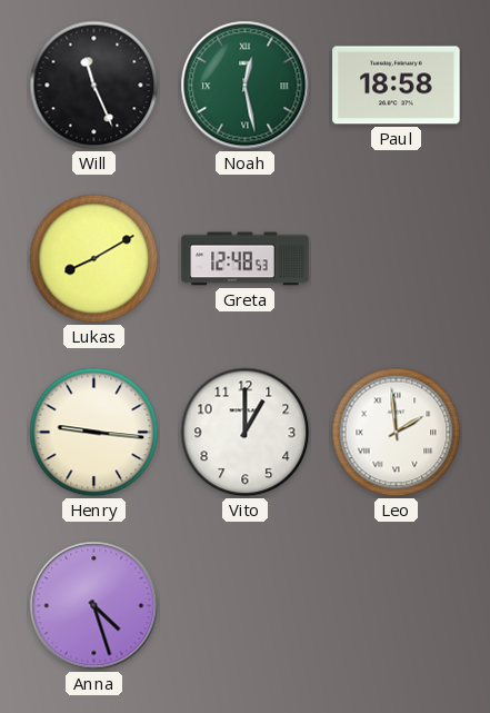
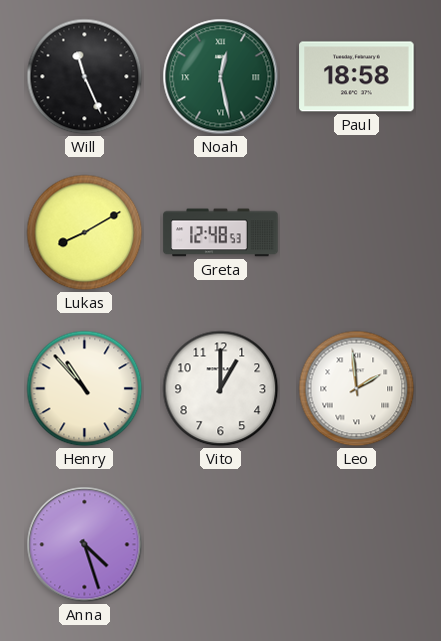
Henry: 9:16 -> 10:53 (85, 389)
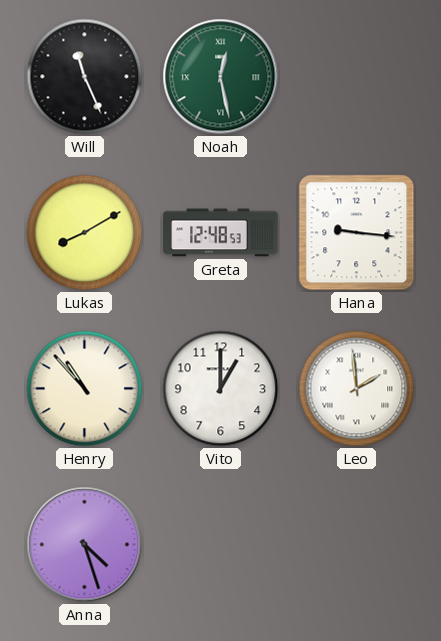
Paul: 18:58 -> none (357, 77)
Hana: none -> 9:16 (357, 233)
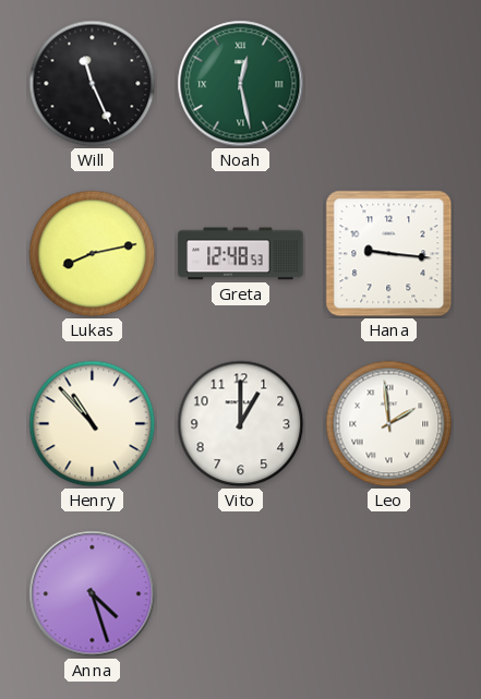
Lukas: 8:10 -> 8:13 (93, 254)
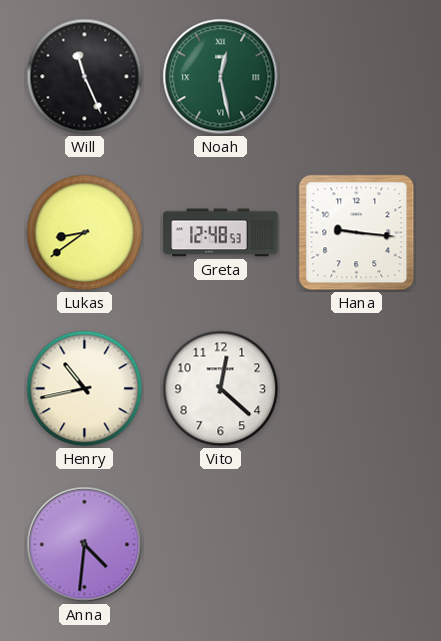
Lukas: 8:13 -> 8:39 (85, 233)
Henry: 10:53 -> 10:43 (85, 389)
Vito: 1:00 -> 12:22 (221, 389)
Leo: 1:59 -> none (389, 424)
Anna: 4:27 -> 4:31 (85, 545)
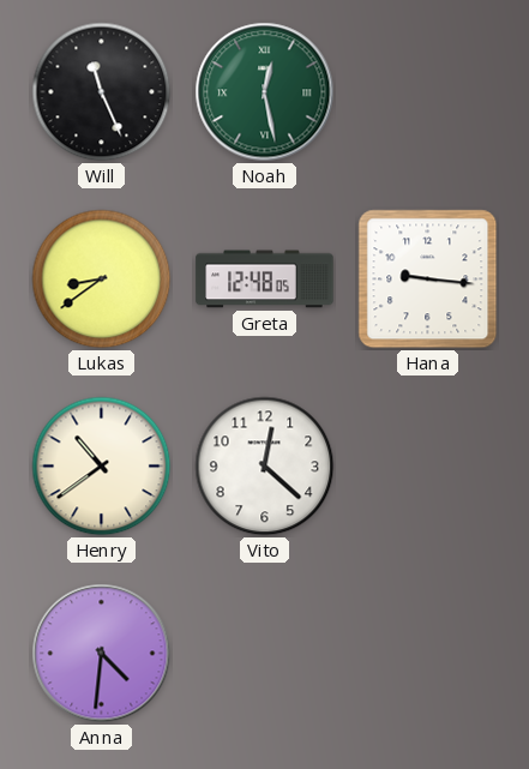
Greta: 12:48:53 -> 12:48:05 (265, 280)
Henry: 10:43 -> 10:39 (102, 467)
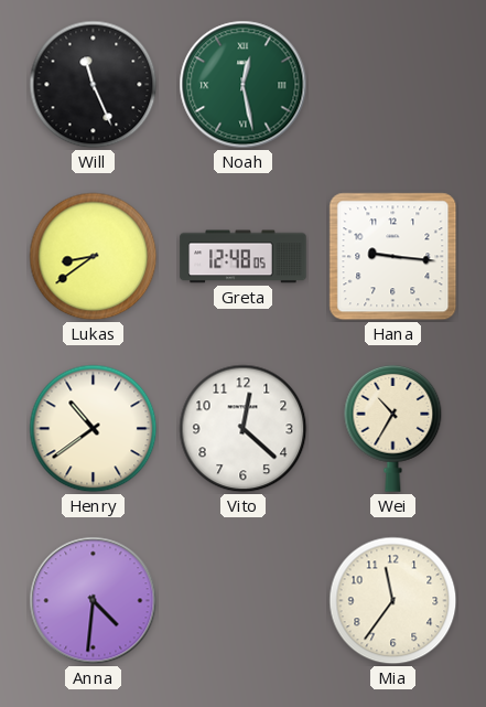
Wei: none -> 10:35 (393, 428)
Mia: none -> 11:36 (393, 601)
